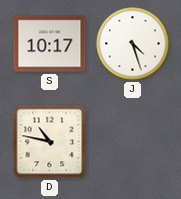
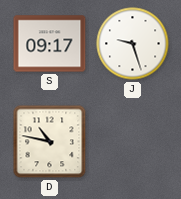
S: 10:17 -> 09:17 (50, 44)
J: 4:27 -> 9:27 (133, 44)
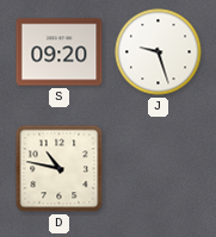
S: 09:17 -> 09:20 (60, 52)
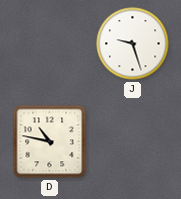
S: 09:20 -> none (60, 52)
